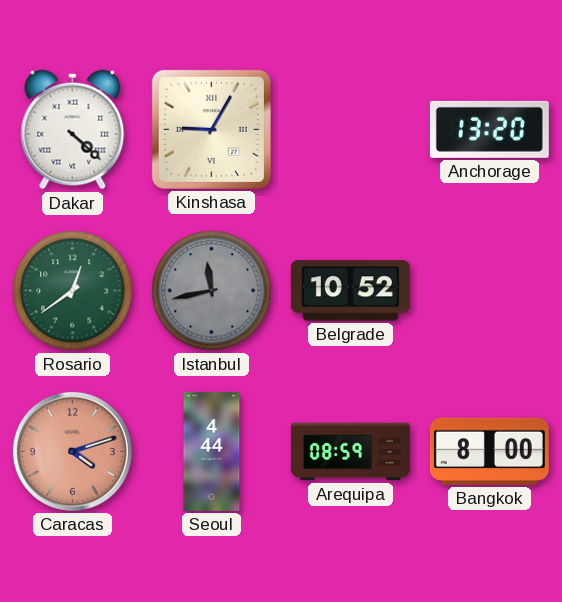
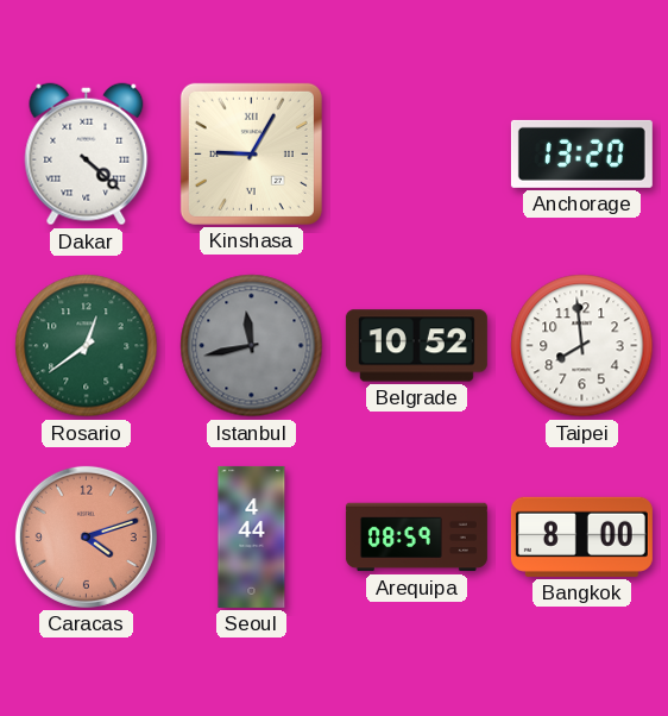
Taipei: none -> 7:59 (582, 346)
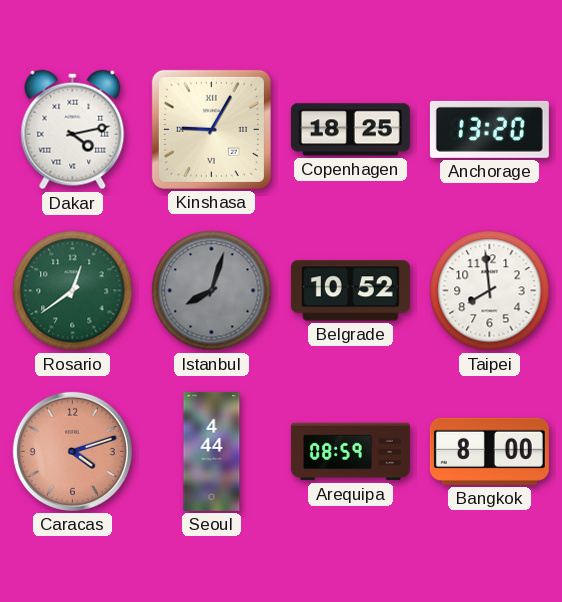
Dakar: 4:22 -> 4:13 (73, 130)
Copenhagen: none -> 18:25 (350, 130)
Istanbul: 11:43 -> 8:03 (212, 291)
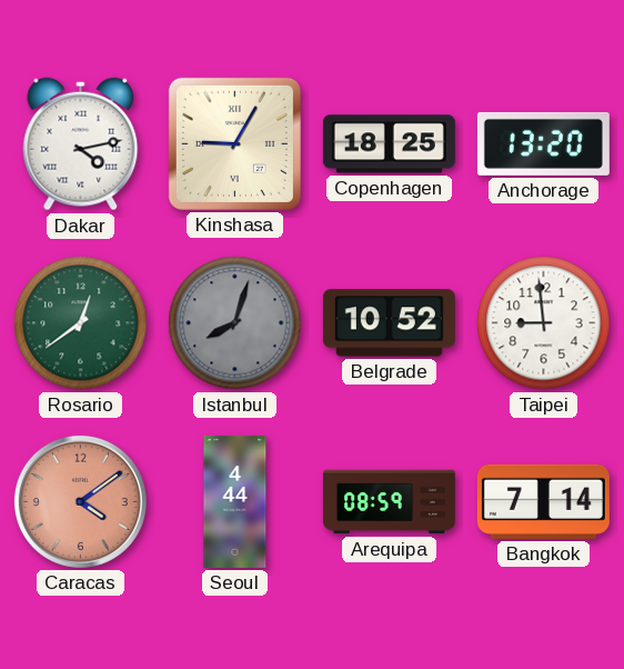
Taipei: 7:59 -> 8:59 (544, 323)
Caracas: 4:12 -> 4:09 (80, 501)
Bangkok: 8:00 -> 7:14 (543, 501)
